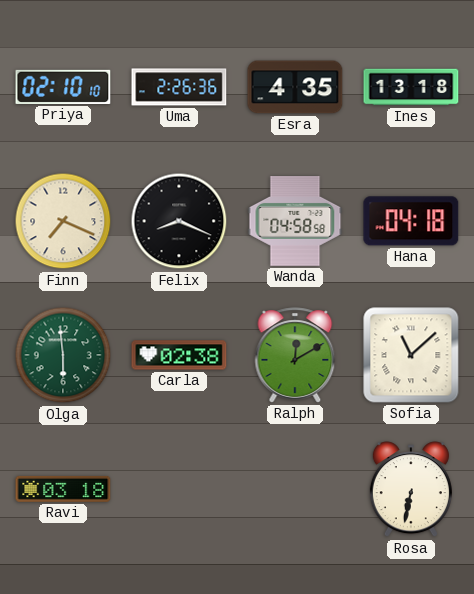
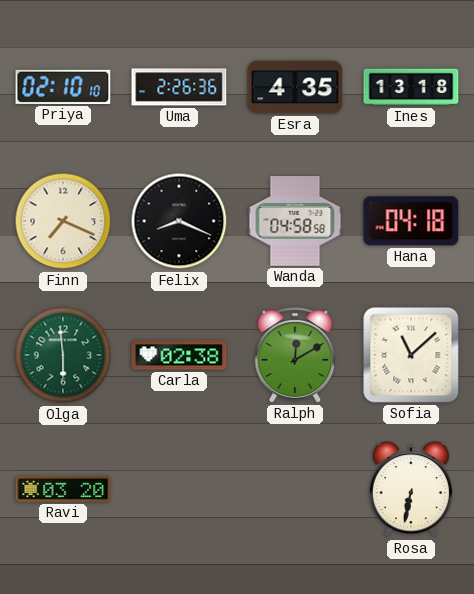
Ravi: 03:18 -> 03:20 (63, 489)
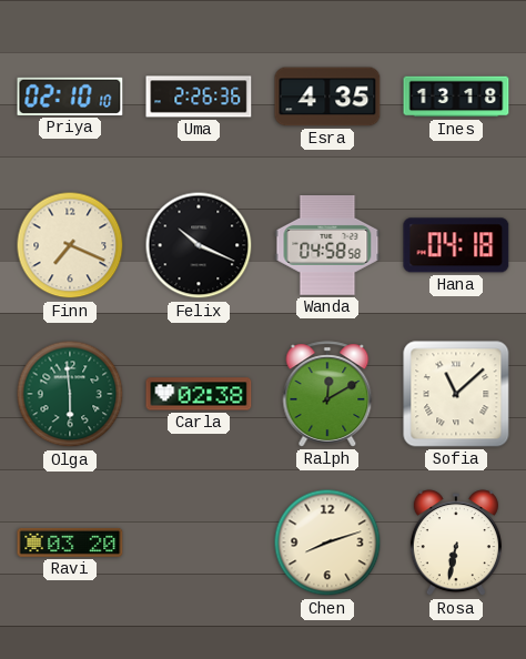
Felix: 8:19 -> 10:19 (199, 245)
Chen: none -> 8:12 (327, 543)
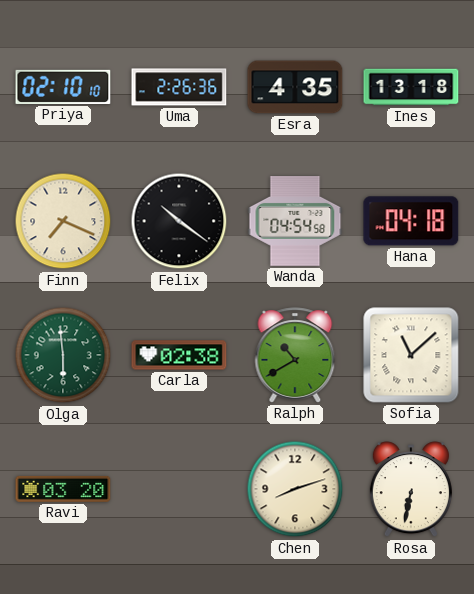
Felix: 10:19 -> 10:21 (179, 221)
Wanda: 04:58 -> 04:54 (295, 222)
Ralph: 12:10 -> 10:40 (295, 355)
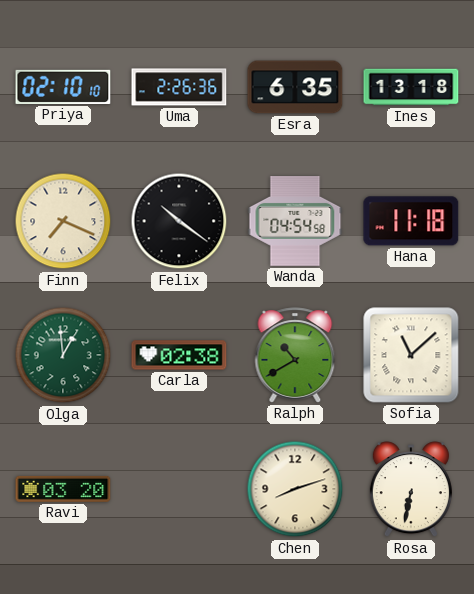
Esra: 4:35 -> 6:35 (295, 87)
Hana: 04:18 -> 11:18 (411, 221)
Olga: 5:59 -> 12:59 (63, 355)
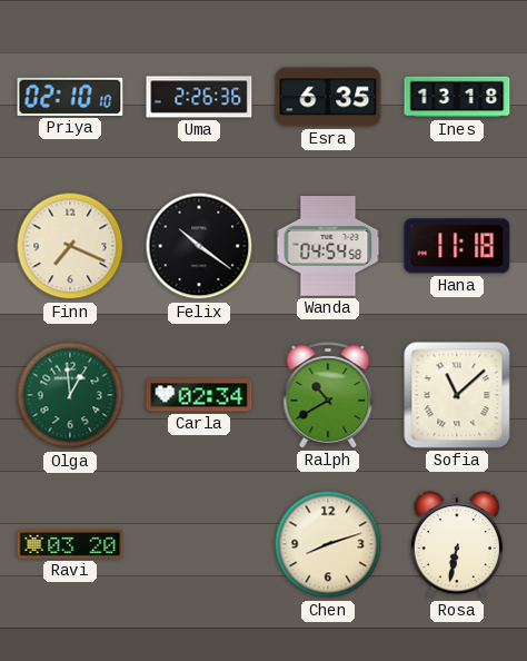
Carla: 02:38 -> 02:34 (199, 395)
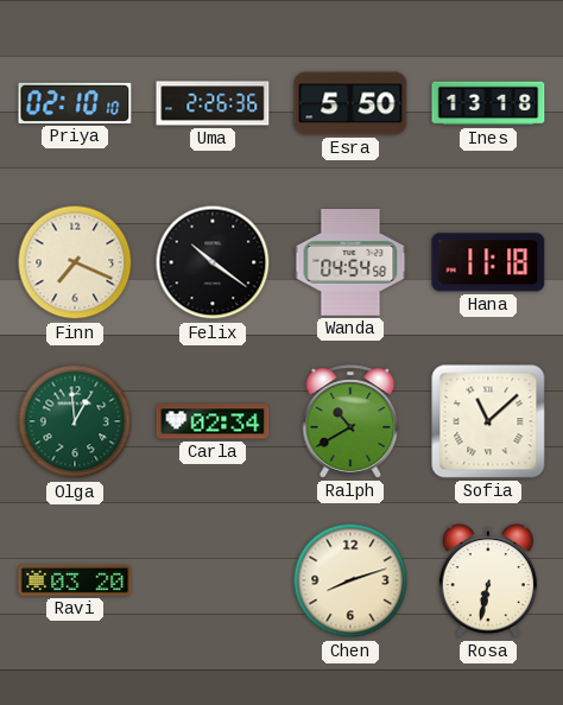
Esra: 6:35 -> 5:50 (350, 103)
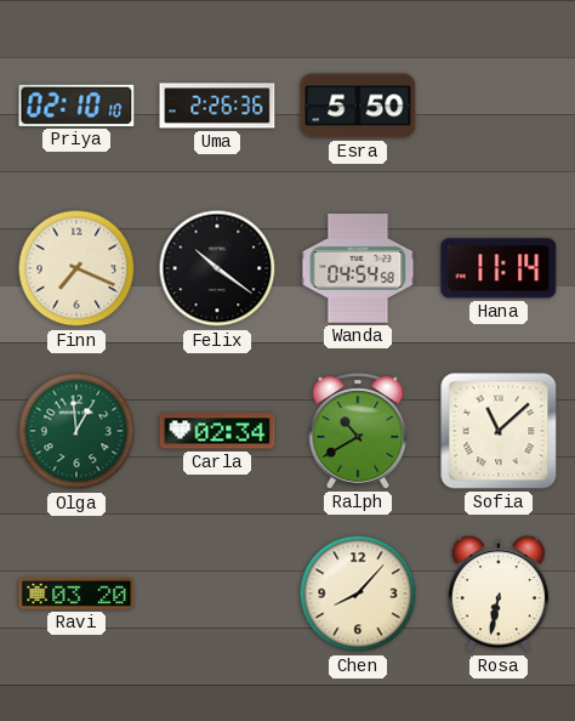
Ines: 13:18 -> none (488, 103)
Hana: 11:18 -> 11:14 (499, 268)
Chen: 8:12 -> 8:07 (358, 594)
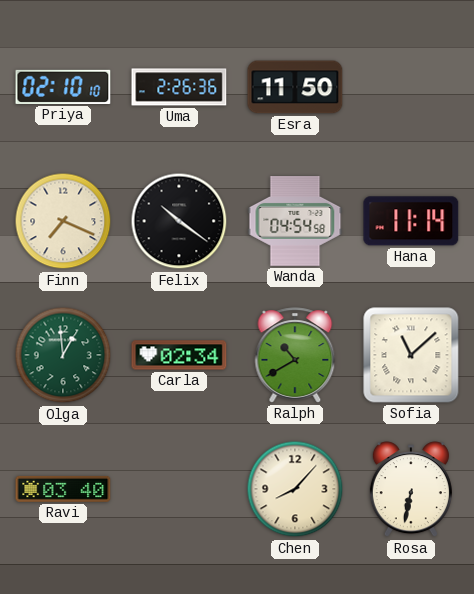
Esra: 5:50 -> 11:50 (295, 87)
Ravi: 03:20 -> 03:40 (63, 489)
